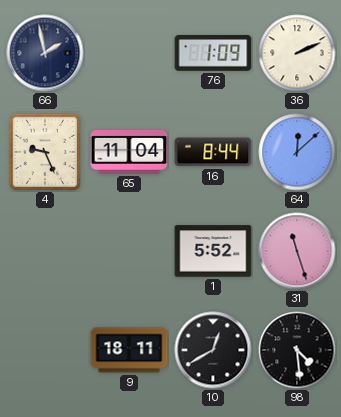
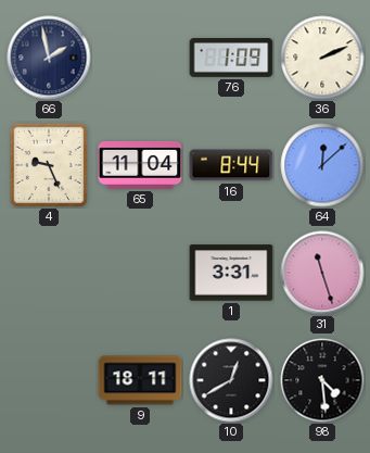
1: 5:52 -> 3:31 (231, 273)
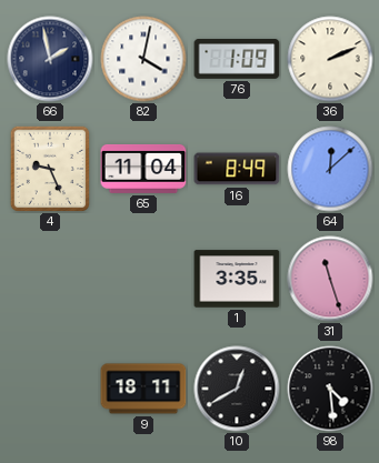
82: none -> 4:02 (143, 59)
16: 8:44 -> 8:49 (237, 169)
1: 3:31 -> 3:35 (237, 279)
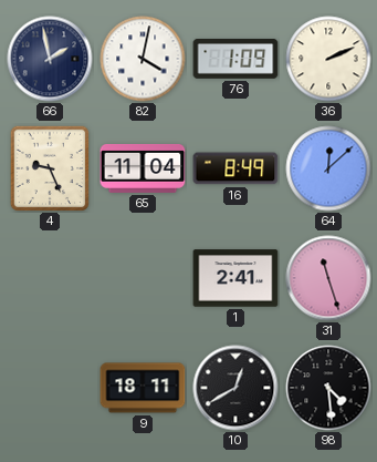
1: 3:35 -> 2:41 (235, 278)
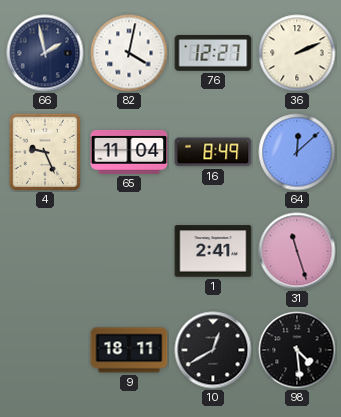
76: 1:09 -> 12:27 (213, 54)
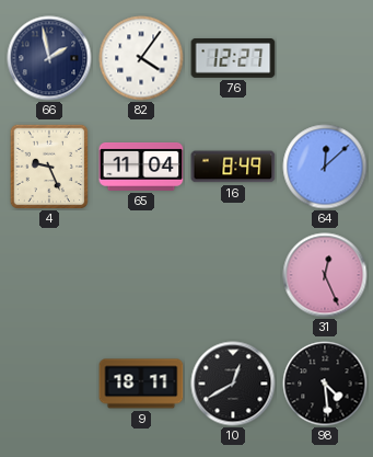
82: 4:02 -> 4:06 (141, 58)
36: 2:11 -> none (297, 53)
1: 2:41 -> none (213, 251)
31: 11:27 -> 12:26 (325, 275)
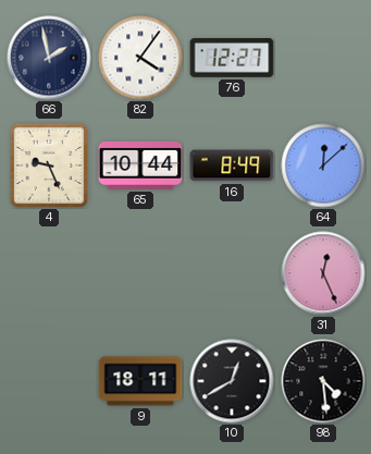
65: 11:04 -> 10:44 (140, 165)
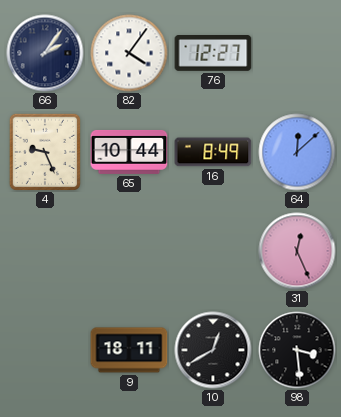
66: 1:58 -> 2:06 (45, 53)
98: 4:29 -> 3:29 (297, 350)
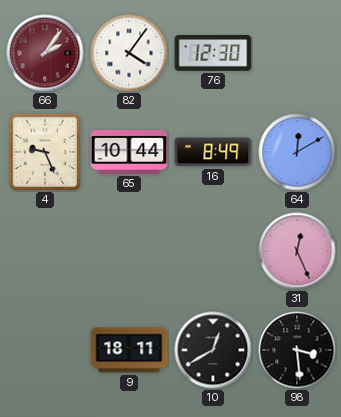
66 dial: navy -> burgundy (45, 53)
76: 12:27 -> 12:30 (213, 54)
64: 12:08 -> 12:10 (297, 152)
